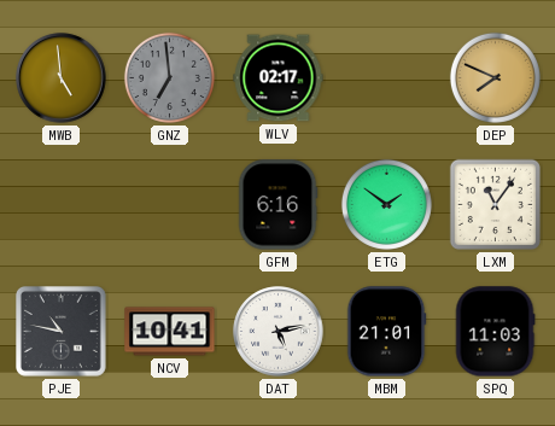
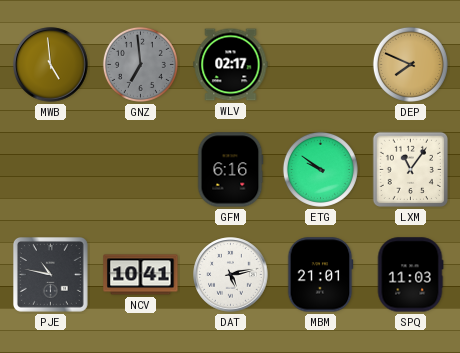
ETG: 1:51 -> 9:51 (320, 169)
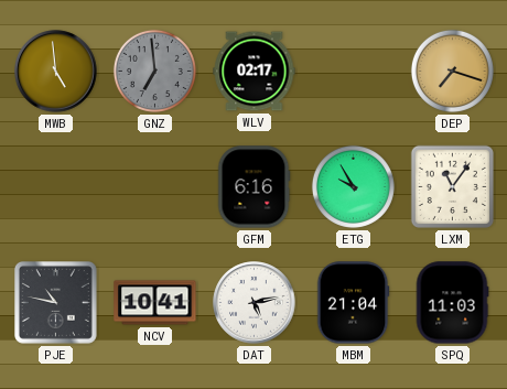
DEP: 7:49 -> 7:18 (452, 71)
ETG: 9:51 -> 9:55 (353, 186)
MBM: 21:01 -> 21:04 (353, 303)
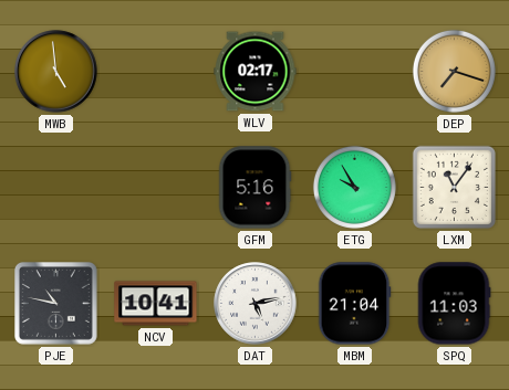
GNZ: 6:59 -> none (154, 71)
GFM: 6:16 -> 5:16 (254, 188)
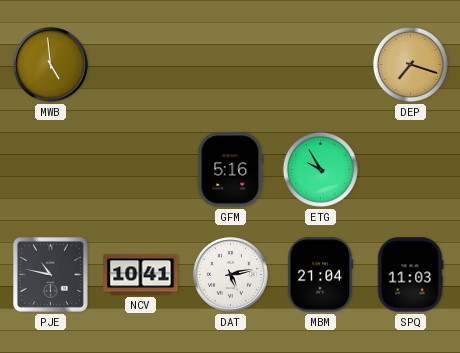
WLV: 02:17 -> none (256, 72)
LXM: 11:06 -> none (454, 187)
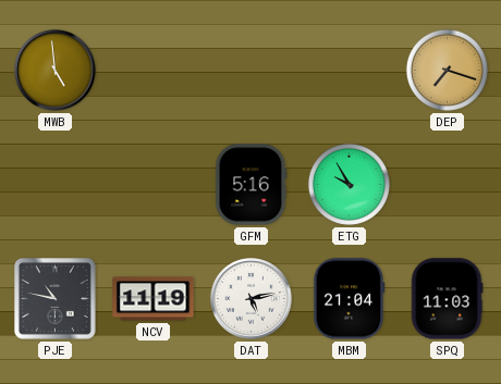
NCV: 10:41 -> 11:19 (154, 299)
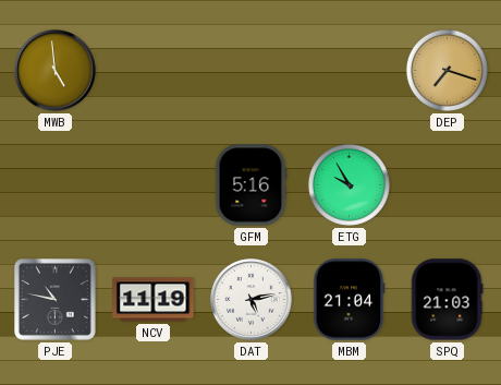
SPQ: 11:03 -> 21:03 (447, 300)
